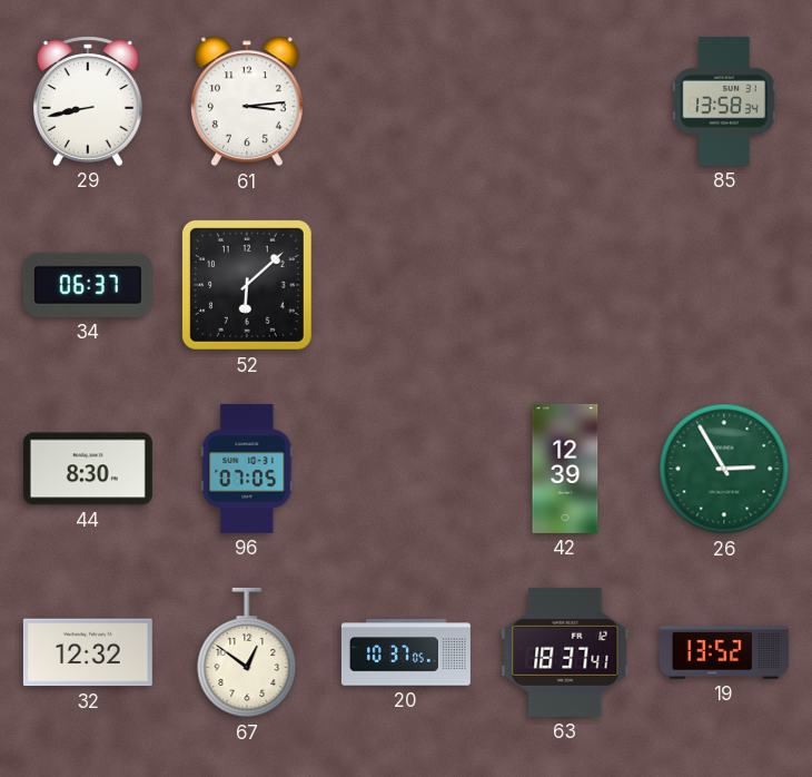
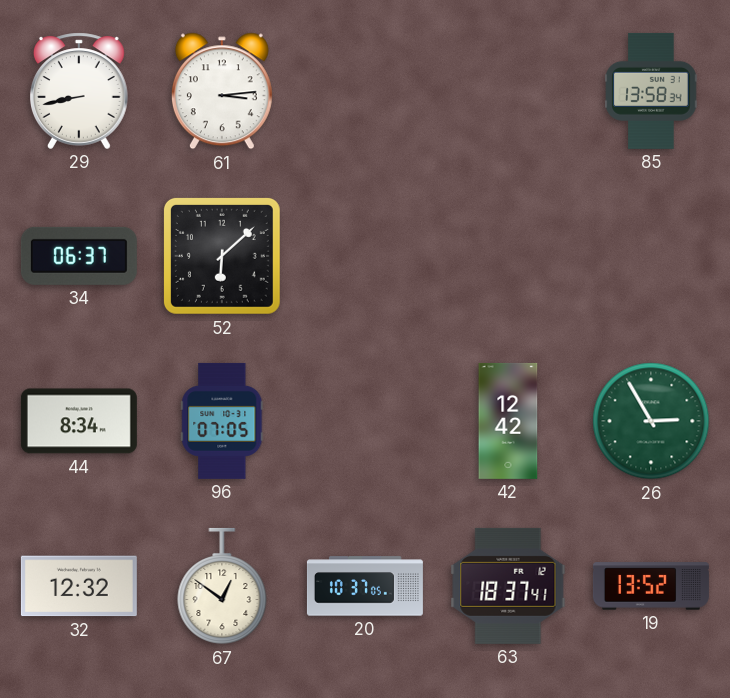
44: 8:30 -> 8:34 (79, 421)
42: 12:39 -> 12:42 (508, 421)
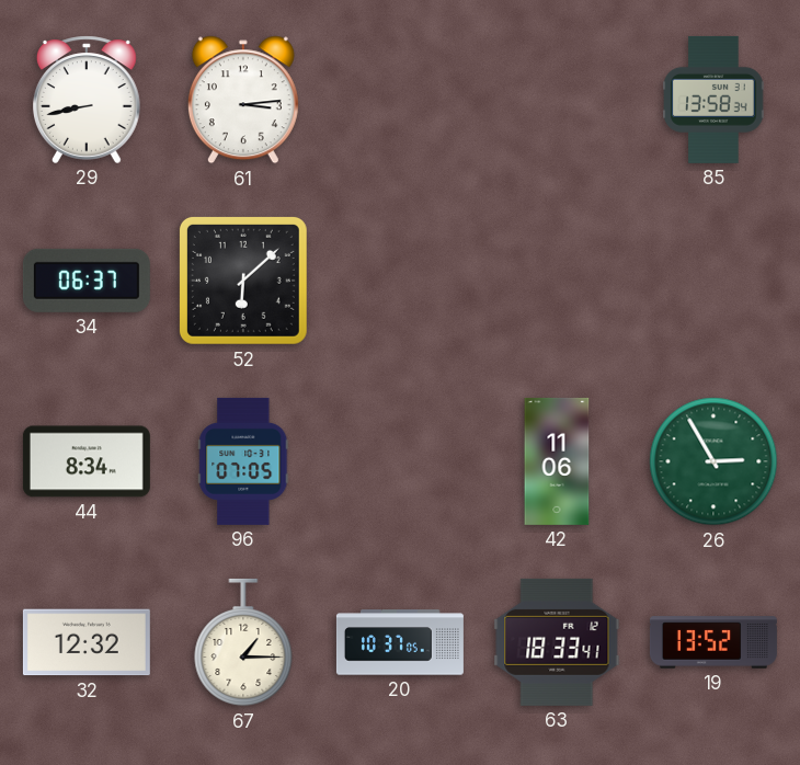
42: 12:42 -> 11:06 (557, 461)
67: 12:51 -> 1:15 (243, 642)
63: 18:37 -> 18:33 (557, 642)
